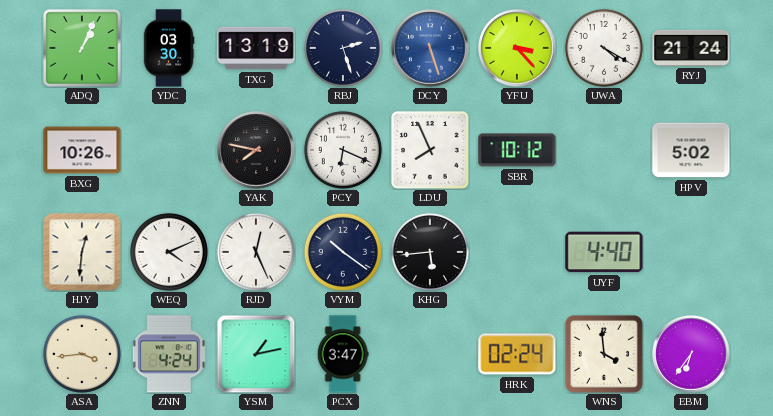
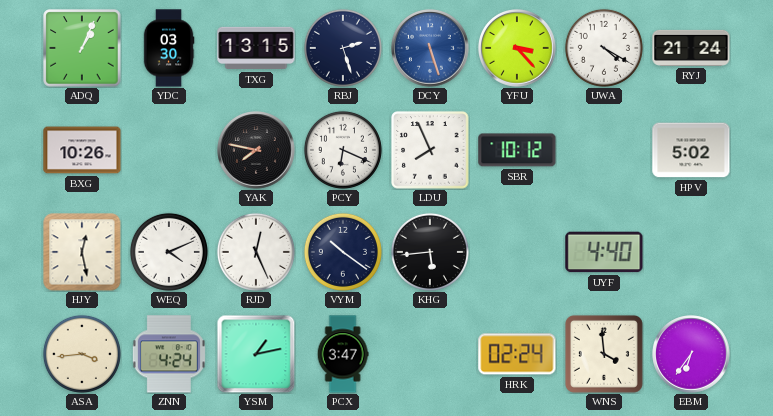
TXG: 13:19 -> 13:15 (256, 48)
HJY: 12:31 -> 12:28 (82, 252)
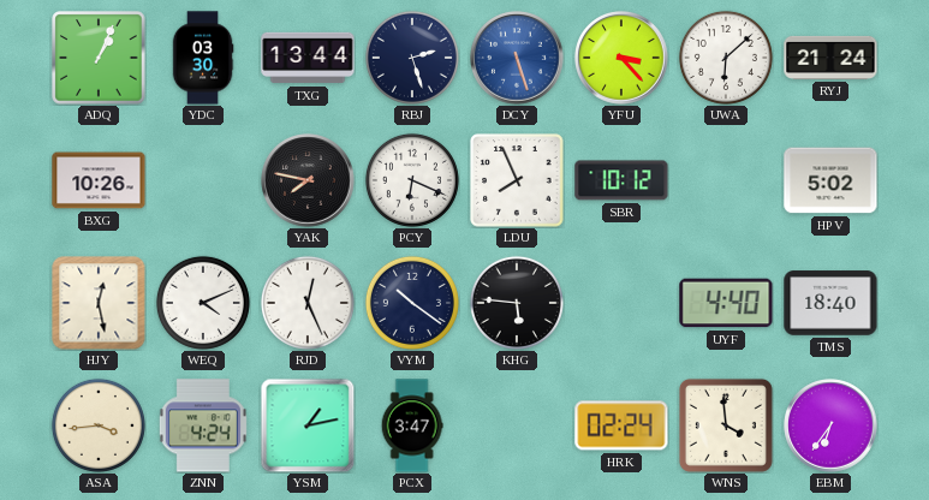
TXG: 13:15 -> 13:44 (308, 58)
UWA: 4:20 -> 6:08 (726, 58)
KHG: 5:44 -> 5:46 (517, 303)
TMS: none -> 18:40 (830, 303)
